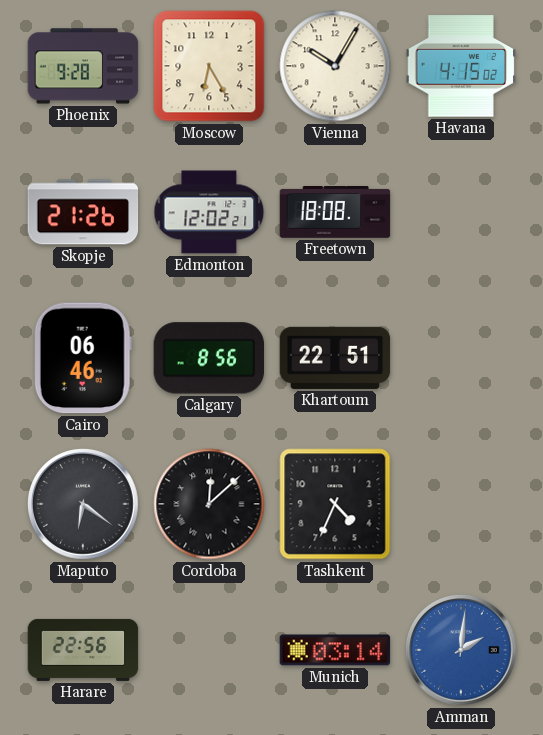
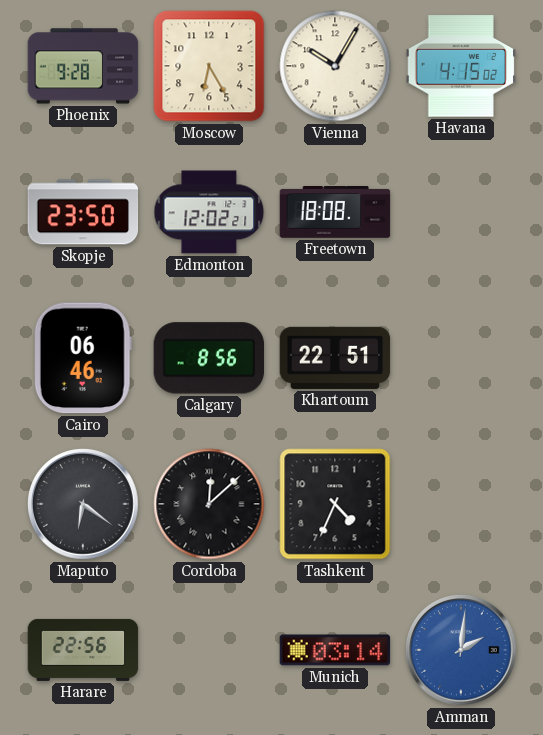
Skopje: 21:26 -> 23:50 (83, 212)
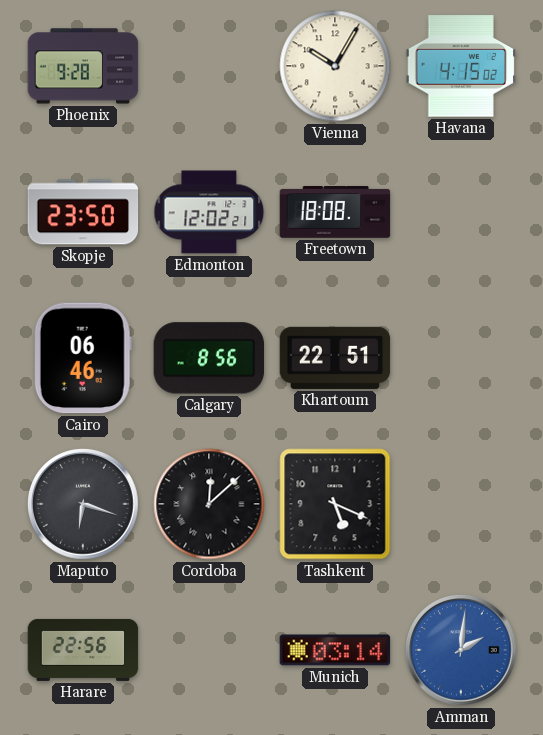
Moscow: 6:25 -> none (209, 66)
Maputo: 6:21 -> 6:18 (84, 505)
Tashkent: 4:34 -> 5:19 (335, 504)
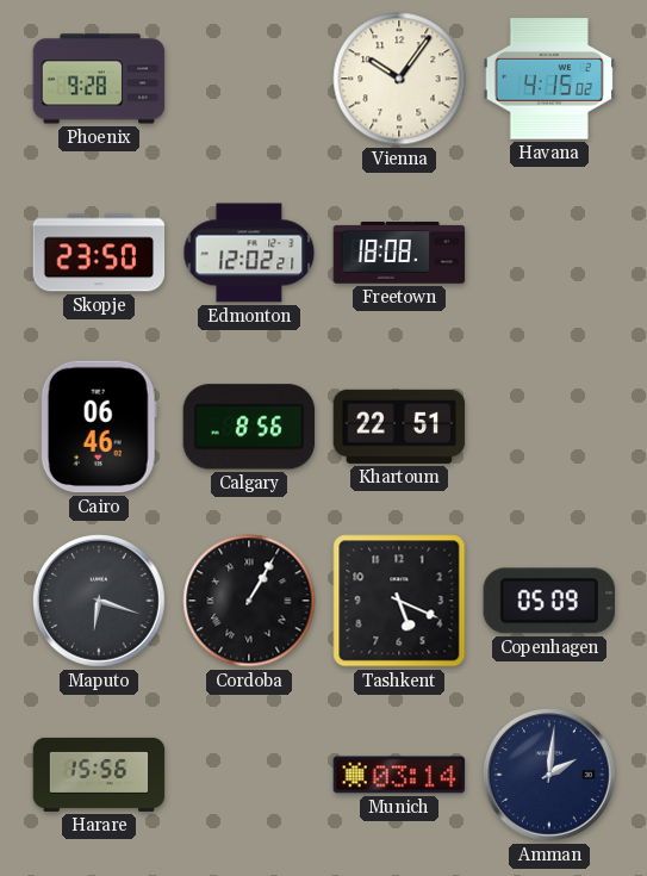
Vienna: 10:05 -> 10:06 (399, 79)
Cordoba: 12:08 -> 1:05 (249, 601)
Copenhagen: none -> 05:09 (548, 601)
Harare: 22:56 -> 15:56 (99, 775)
Amman dial: blue -> navy (550, 776)
